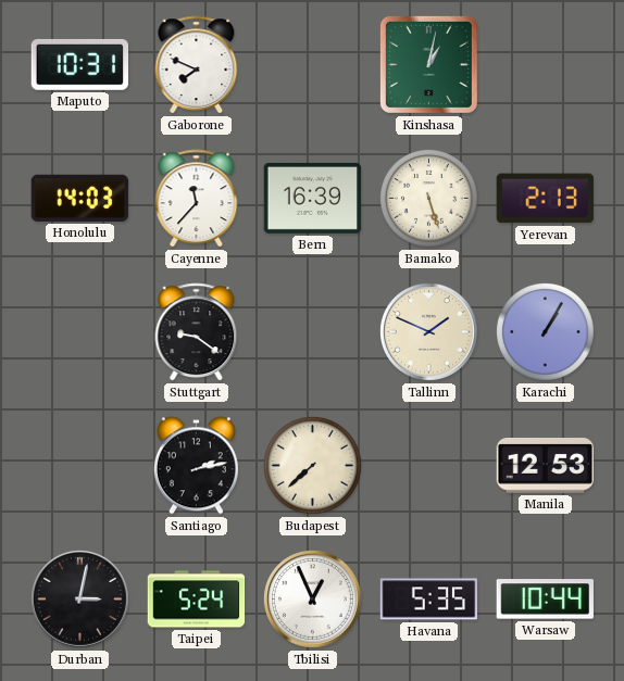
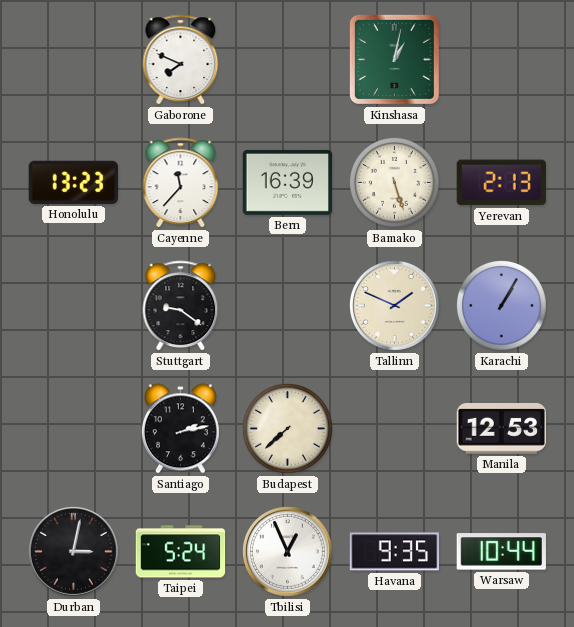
Maputo: 10:31 -> none (79, 64)
Honolulu: 14:03 -> 13:23 (73, 182)
Havana: 5:35 -> 9:35 (395, 552)
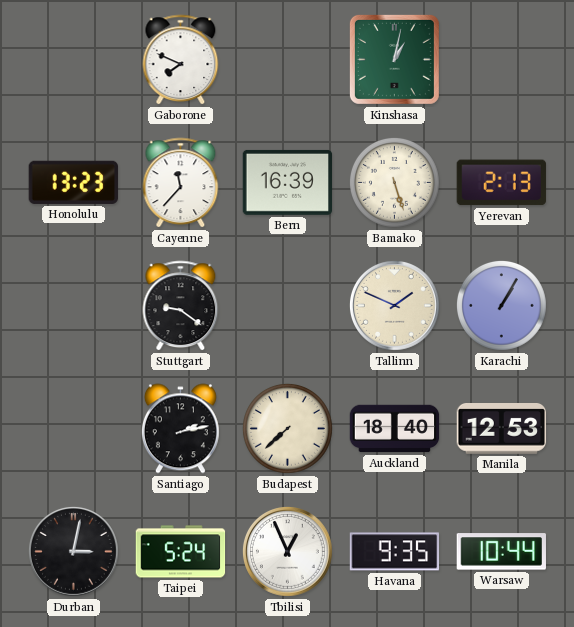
Auckland: none -> 18:40 (395, 429)
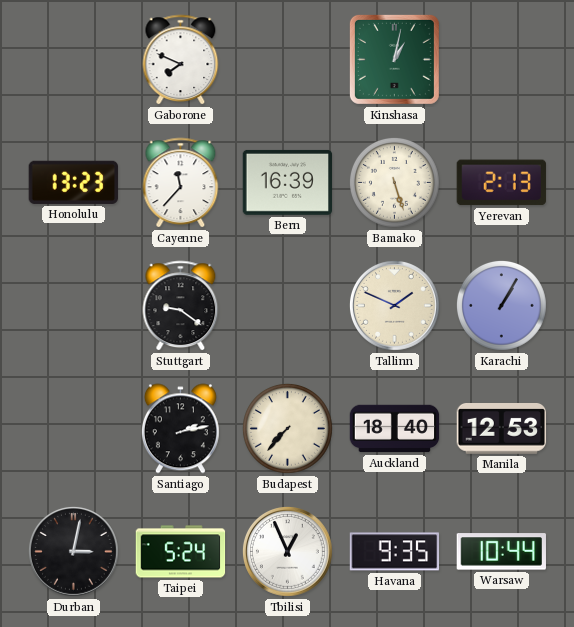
Budapest: 7:38 -> 7:37 (288, 429)
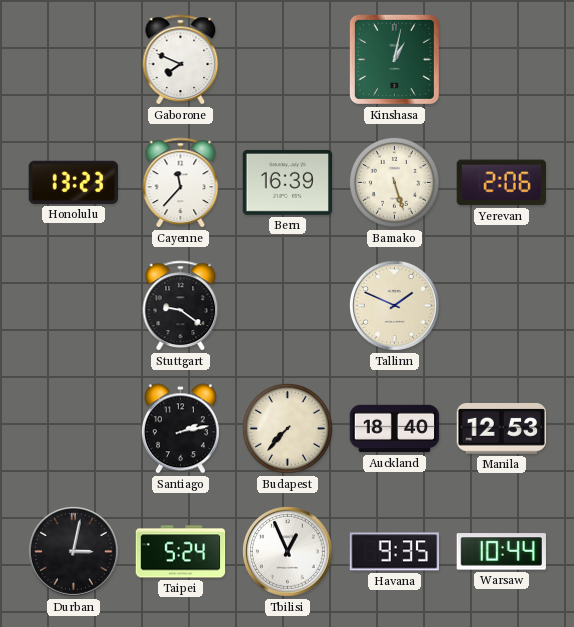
Yerevan: 2:13 -> 2:06 (501, 183)
Karachi: 1:05 -> none (502, 306)
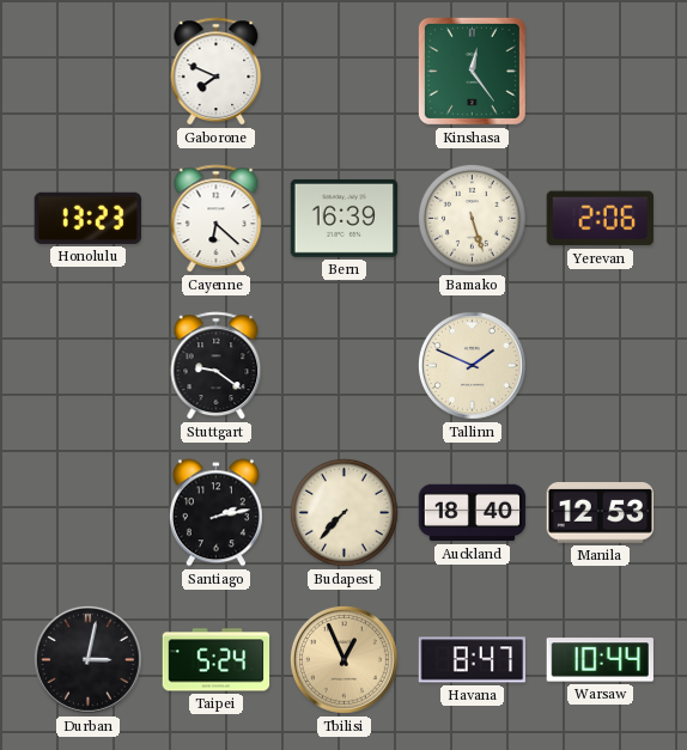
Kinshasa: 1:02 -> 12:24 (472, 71)
Cayenne: 11:37 -> 6:22 (217, 219)
Tbilisi dial: white -> champagne (343, 659)
Havana: 9:35 -> 8:47 (473, 660)
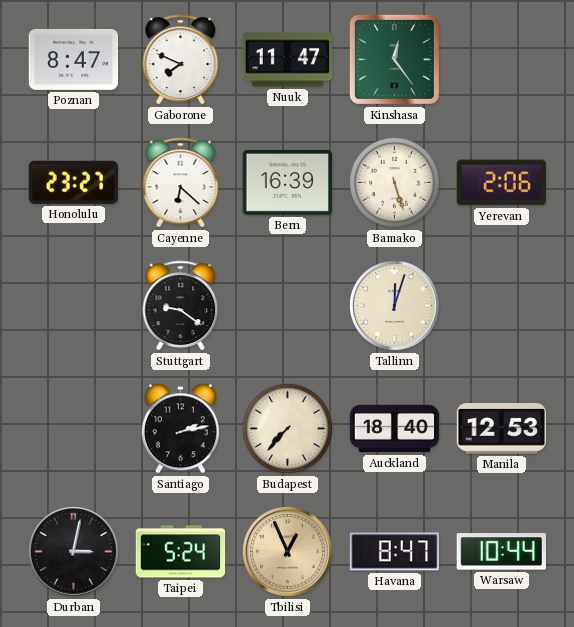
Poznan: none -> 8:47 (74, 59)
Nuuk: none -> 11:47 (288, 60)
Honolulu: 13:23 -> 23:27 (73, 182)
Tallinn: 1:49 -> 12:03 (394, 305)
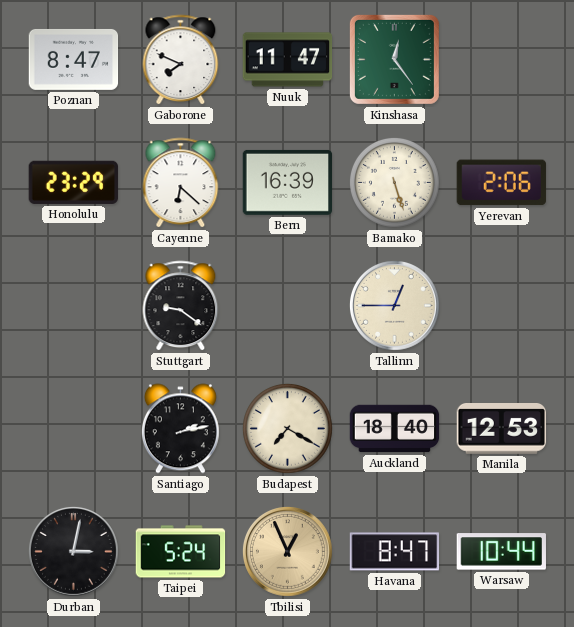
Honolulu: 23:27 -> 23:29 (73, 182)
Tallinn: 12:03 -> 12:45 (394, 305)
Budapest: 7:37 -> 7:20 (288, 429)
